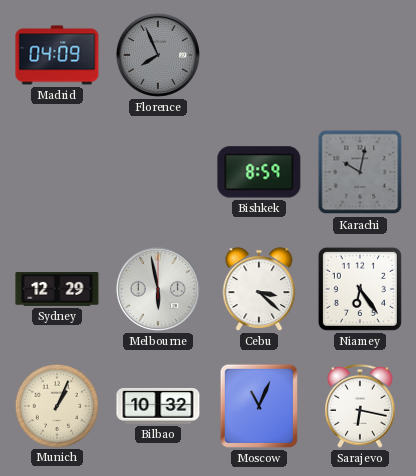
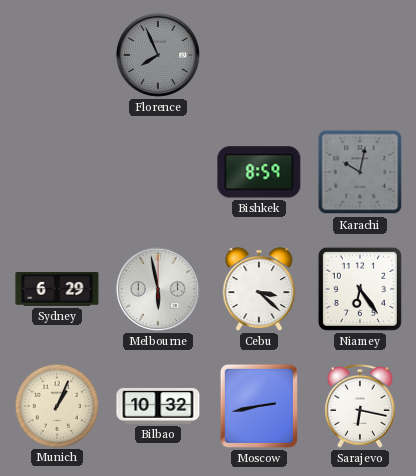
Madrid: 04:09 -> none (57, 55)
Sydney: 12:29 -> 6:29 (57, 289)
Moscow: 11:04 -> 2:43 (259, 406)
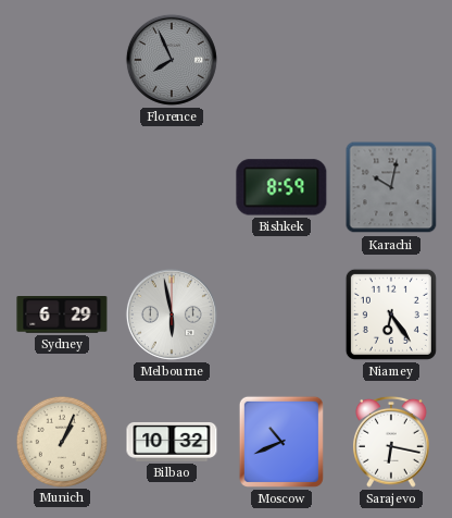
Cebu: 3:22 -> none (259, 289)
Moscow: 2:43 -> 10:41 (281, 442)
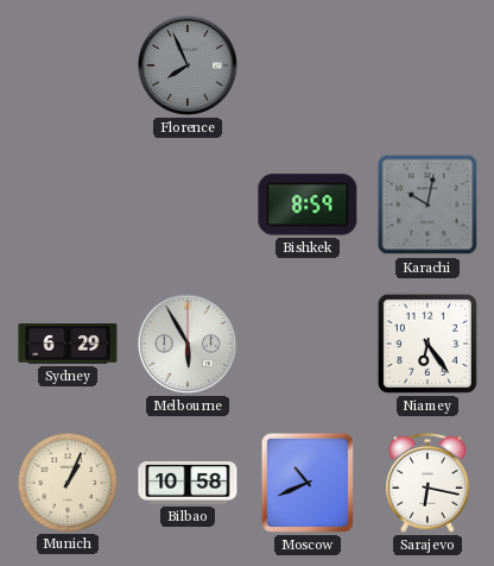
Melbourne: 5:58 -> 5:55 (188, 344)
Bilbao: 10:32 -> 10:58 (188, 483)
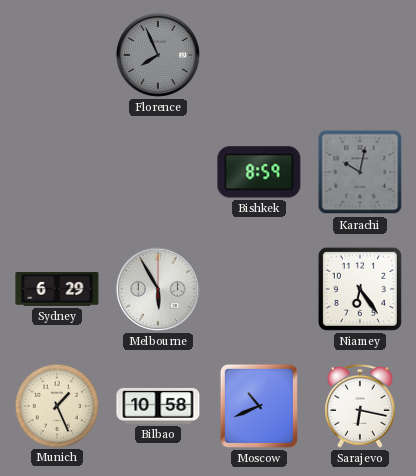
Munich: 1:04 -> 1:26 (56, 405)
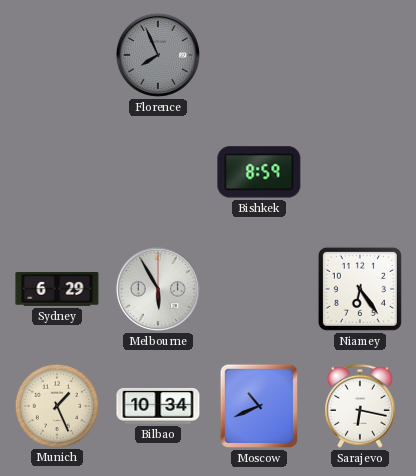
Karachi: 10:02 -> none (360, 172)
Bilbao: 10:58 -> 10:34 (158, 406)
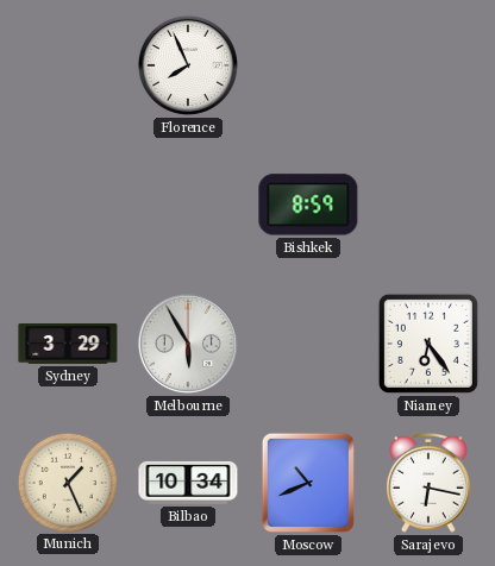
Florence dial: grey -> white (188, 65)
Sydney: 6:29 -> 3:29 (68, 344)
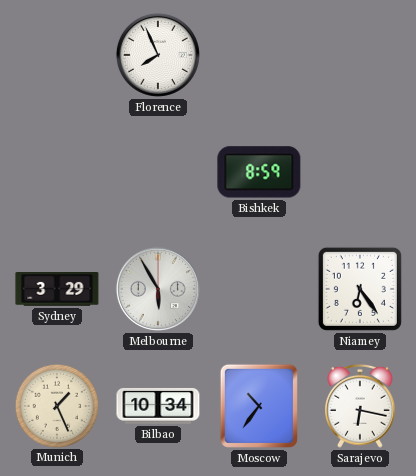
Moscow: 10:41 -> 10:36 (259, 406)
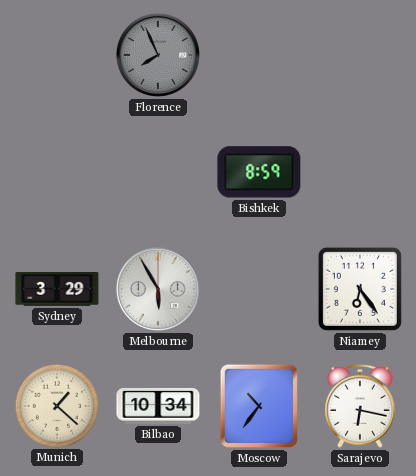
Florence dial: white -> grey (158, 55)
Munich: 1:26 -> 1:22 (56, 405)
